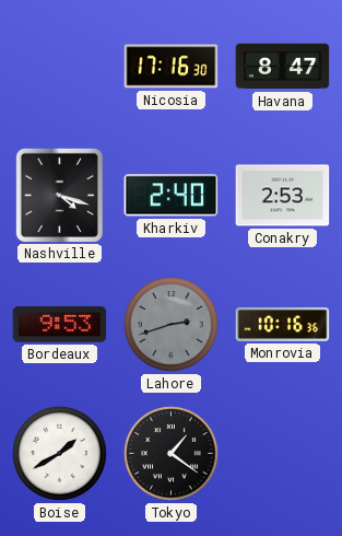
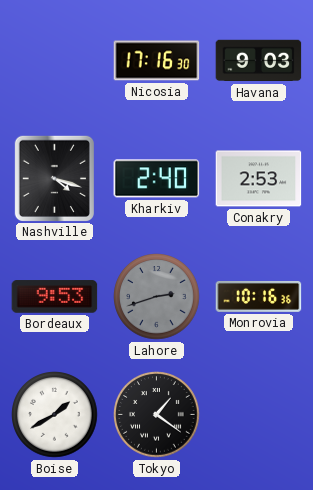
Havana: 8:47 -> 9:03 (259, 61)
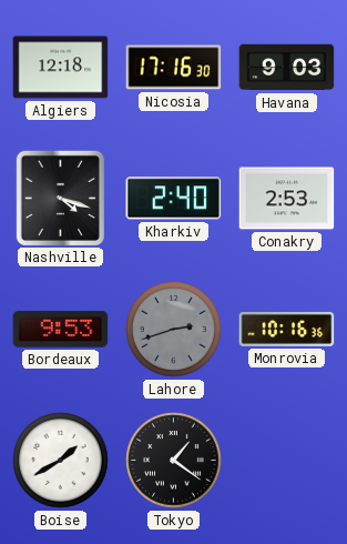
Algiers: none -> 12:18 (61, 68)
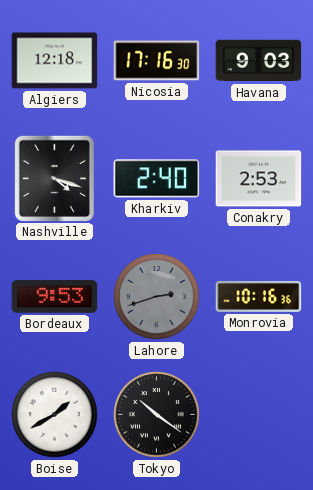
Tokyo: 1:21 -> 10:21 (157, 415)
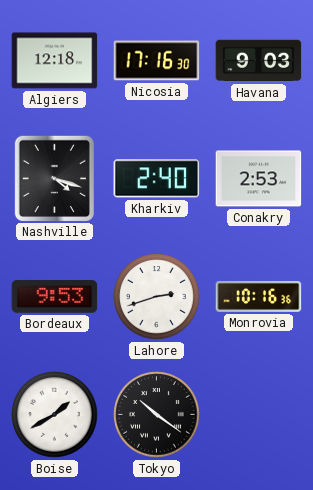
Lahore dial: grey -> white (157, 297)
